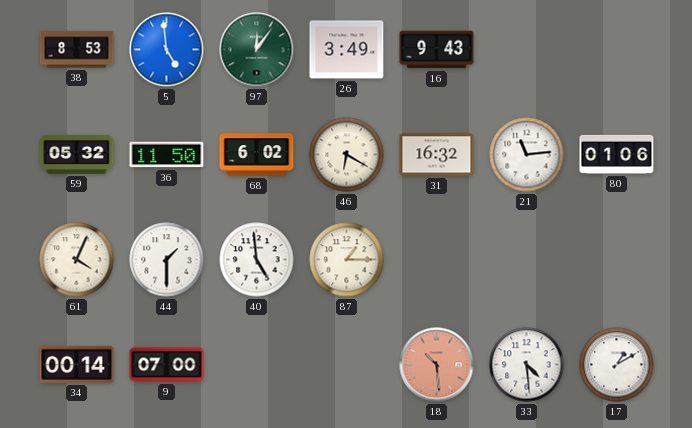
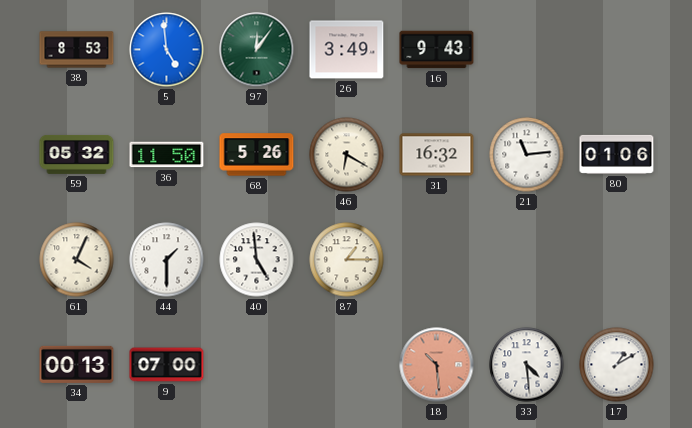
68: 6:02 -> 5:26 (257, 155)
34: 00:14 -> 00:13 (77, 364)
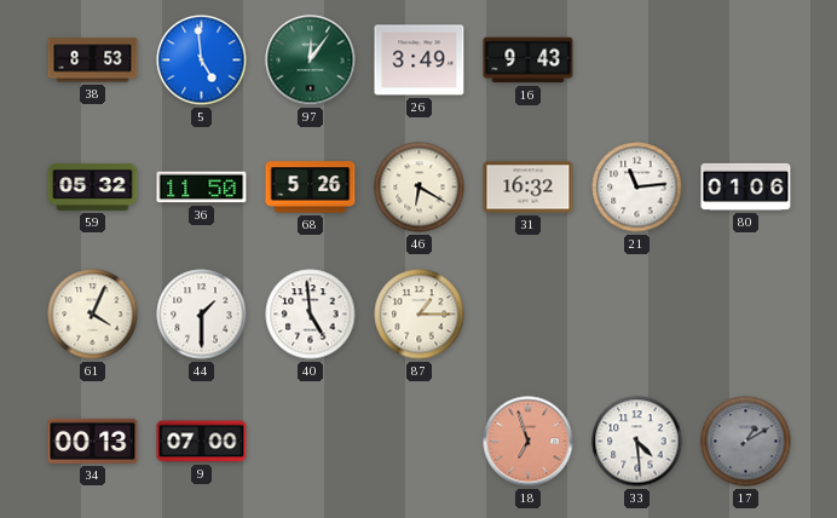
18: 10:29 -> 6:57 (529, 442)
17 dial: white -> grey (746, 442)
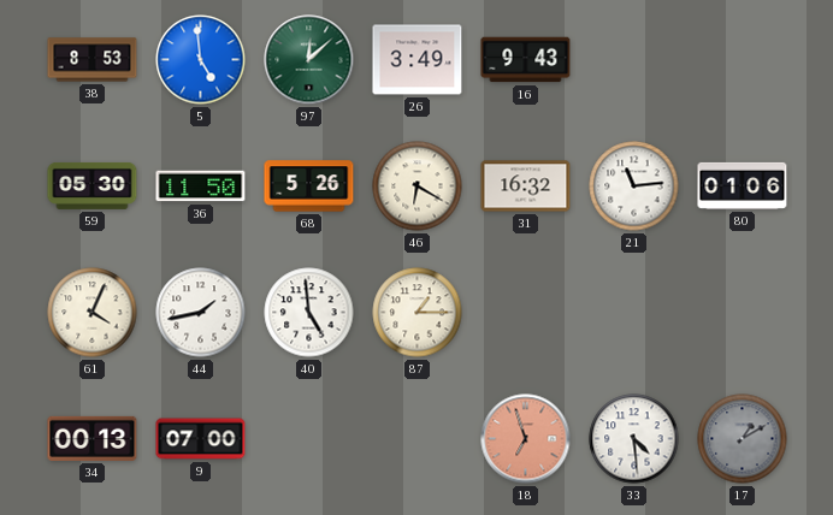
97: 12:06 -> 12:08 (309, 60)
59: 05:32 -> 05:30 (93, 185)
44: 1:30 -> 1:43 (201, 313)
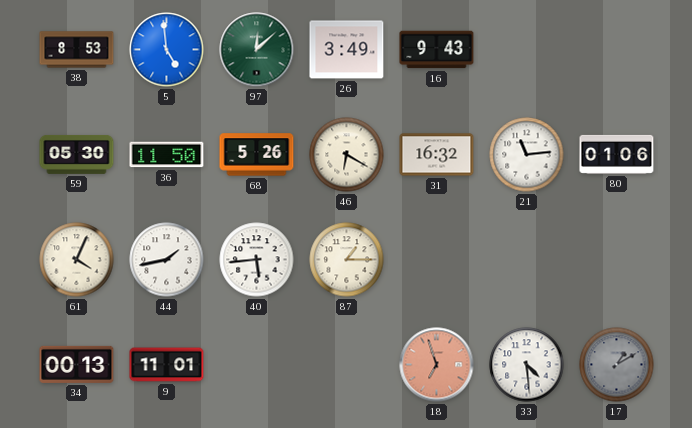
40: 4:59 -> 5:44 (257, 260)
9: 07:00 -> 11:01 (167, 365)
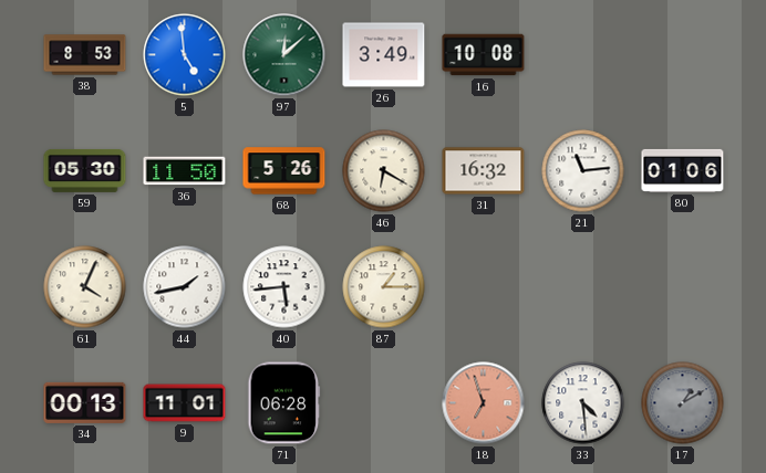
16: 9:43 -> 10:08 (484, 55)
71: none -> 06:28 (284, 403)
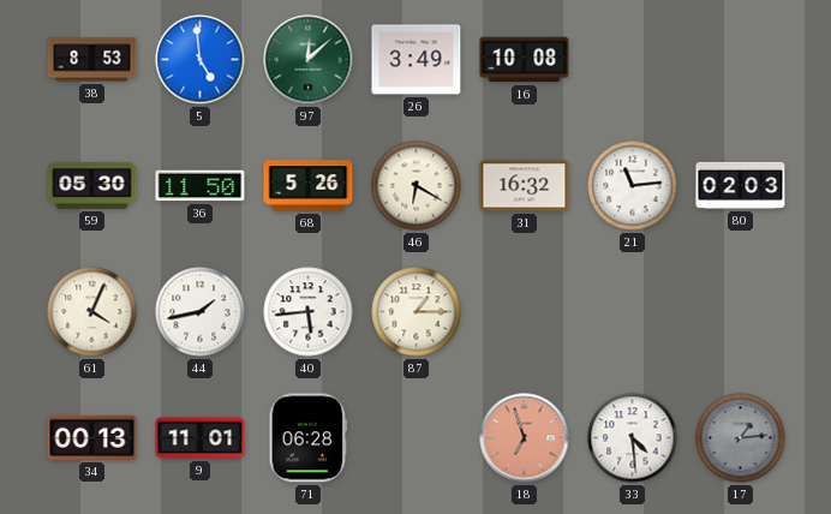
80: 01:06 -> 02:03 (741, 185)
17: 1:10 -> 1:14 (741, 438)
